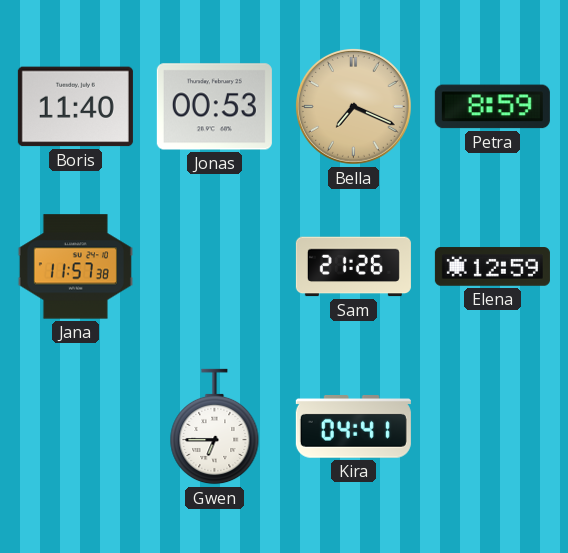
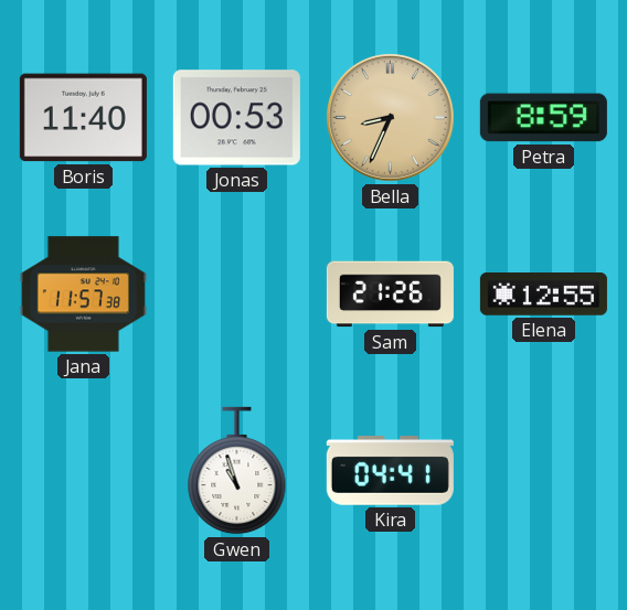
Bella: 7:19 -> 8:34 (390, 117)
Elena: 12:59 -> 12:55 (543, 295)
Gwen: 6:45 -> 10:57 (237, 471)
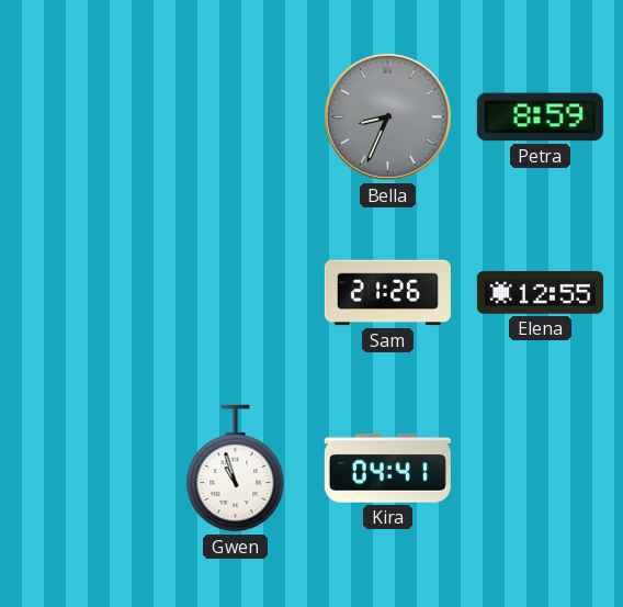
Boris: 11:40 -> none (83, 118)
Jonas: 00:53 -> none (236, 118)
Bella dial: champagne -> grey (387, 116)
Jana: 11:57 -> none (83, 295)
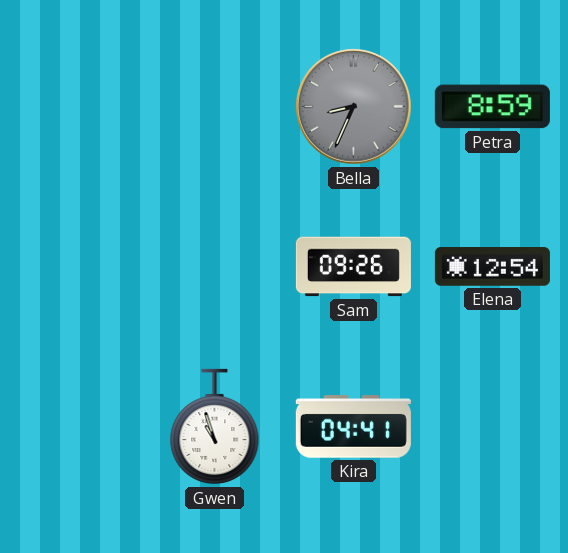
Sam: 21:26 -> 09:26 (353, 267)
Elena: 12:55 -> 12:54 (492, 267)
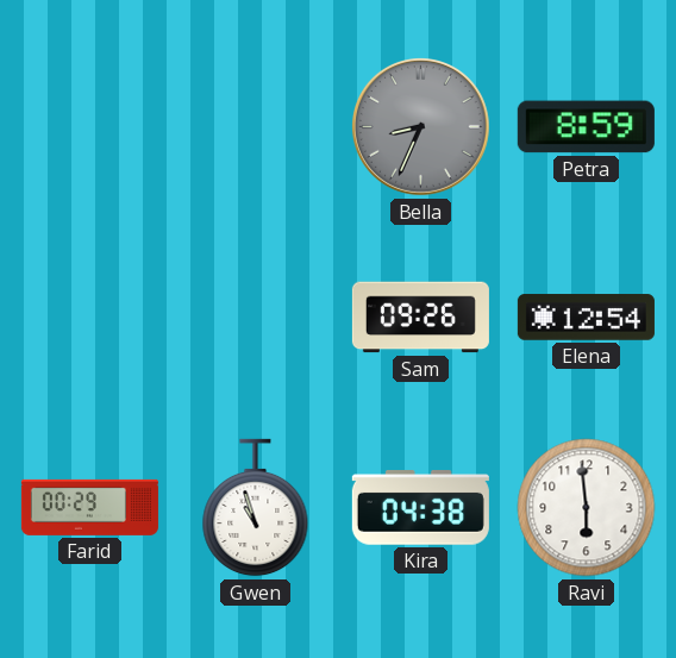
Farid: none -> 00:29 (89, 507)
Kira: 04:41 -> 04:38 (420, 508)
Ravi: none -> 5:59 (587, 508)
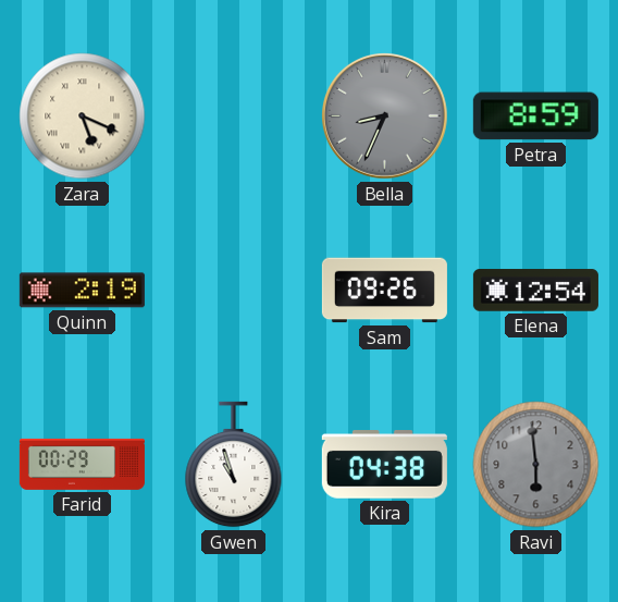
Zara: none -> 5:19 (83, 116)
Quinn: none -> 2:19 (82, 291)
Ravi dial: white -> grey (536, 465)
